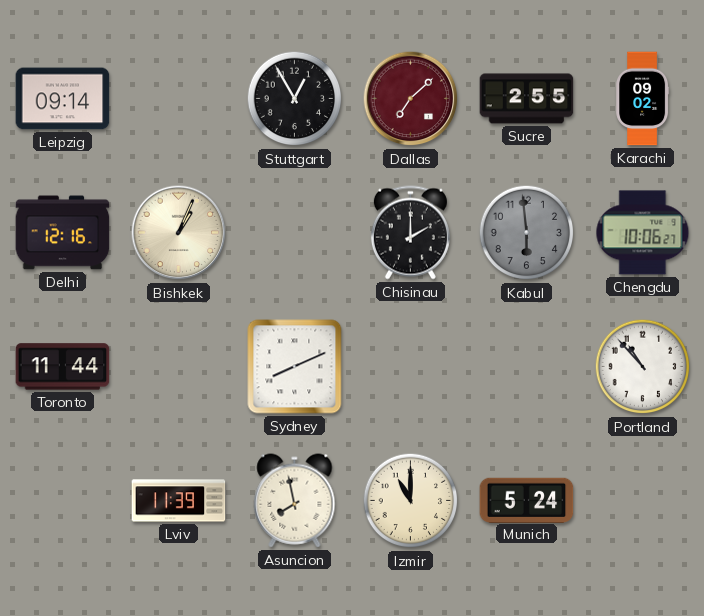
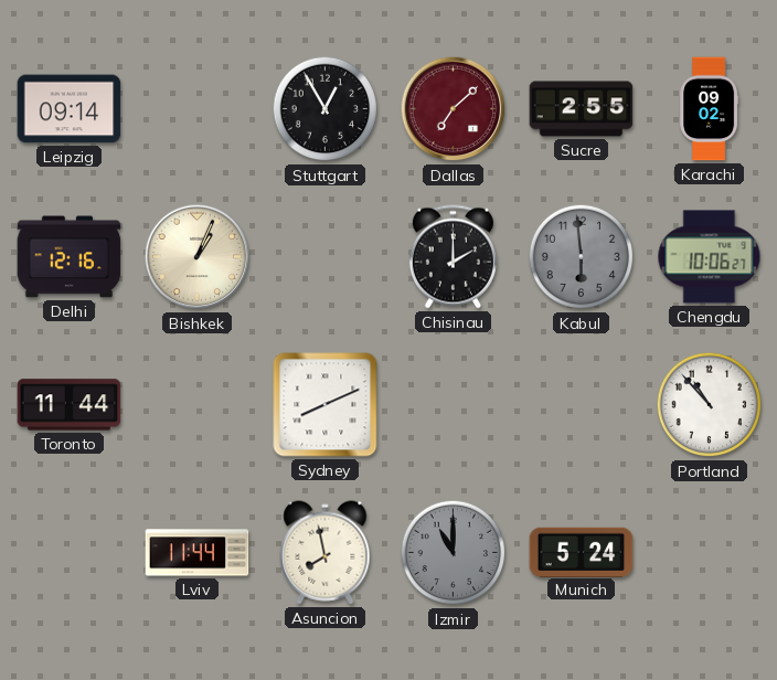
Lviv: 11:39 -> 11:44 (198, 553)
Izmir dial: cream -> grey (454, 553)
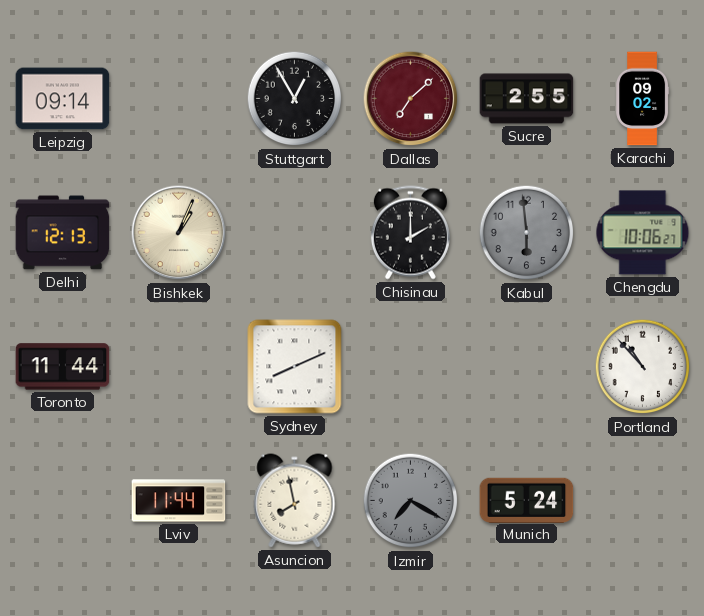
Delhi: 12:16 -> 12:13 (63, 233)
Izmir: 11:00 -> 7:20 (411, 501)
